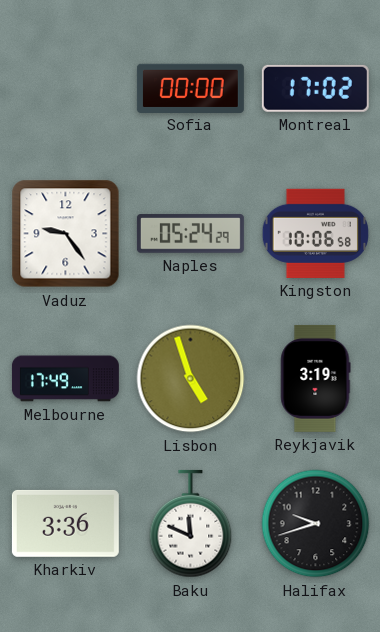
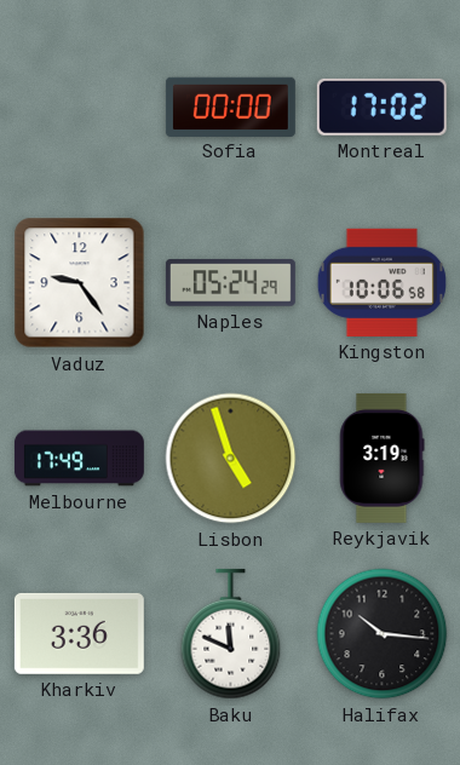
Halifax: 9:42 -> 10:16 (383, 634)
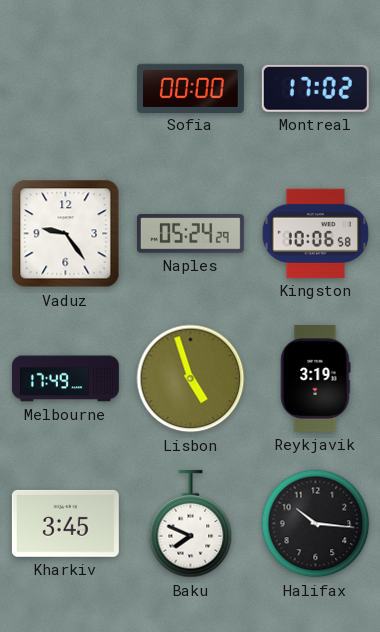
Kharkiv: 3:36 -> 3:45 (65, 523)
Baku: 11:49 -> 7:49 (191, 524)
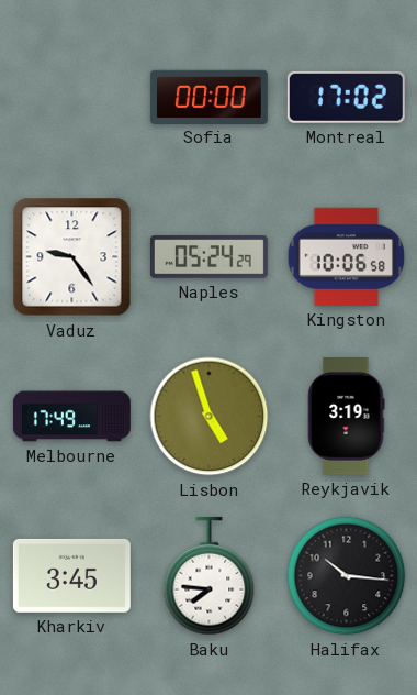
Baku: 7:49 -> 7:46 (210, 576)
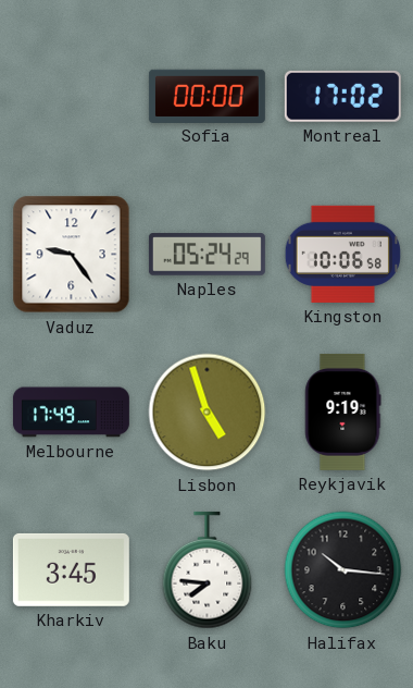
Reykjavik: 3:19 -> 9:19 (342, 411)
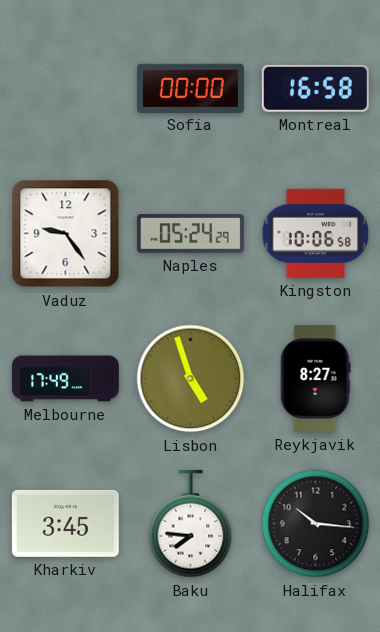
Montreal: 17:02 -> 16:58 (315, 88)
Reykjavik: 9:19 -> 8:27 (315, 378)
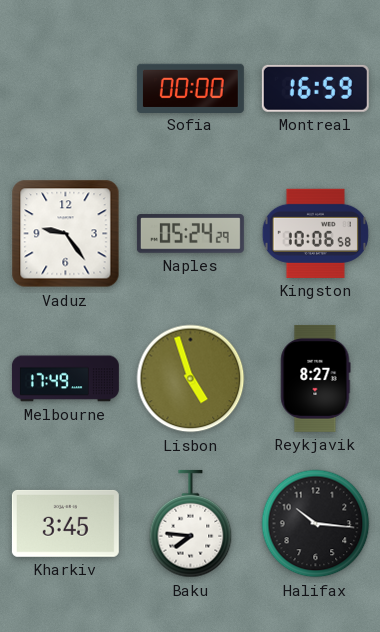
Montreal: 16:58 -> 16:59 (315, 88)
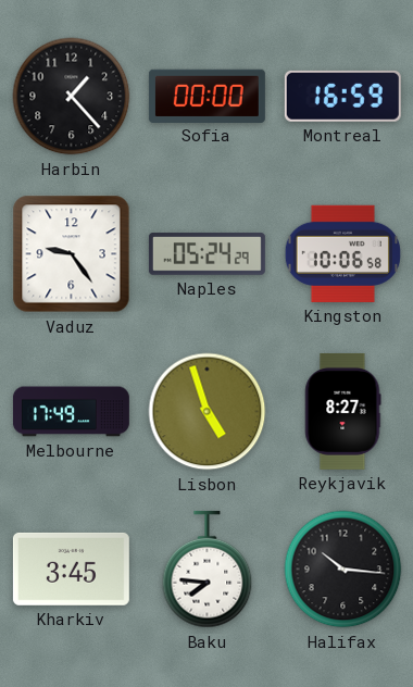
Harbin: none -> 1:23 (72, 97)
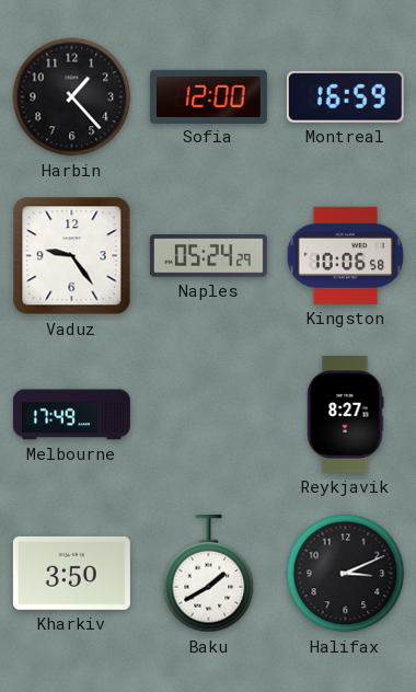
Sofia: 00:00 -> 12:00 (208, 96)
Lisbon: 4:57 -> none (208, 412)
Kharkiv: 3:45 -> 3:50 (71, 573)
Baku: 7:46 -> 1:40 (209, 574)
Halifax: 10:16 -> 3:11 (346, 574)
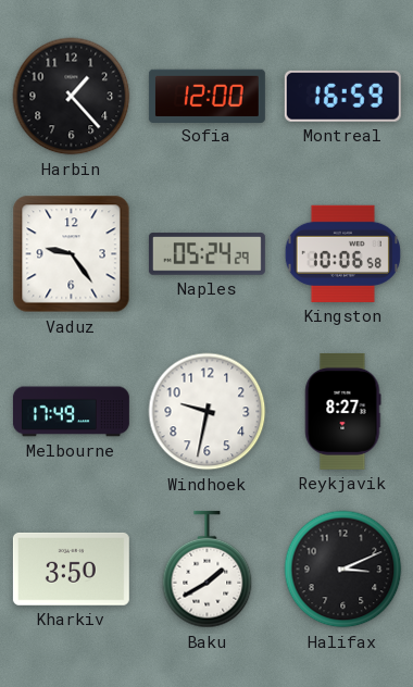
Windhoek: none -> 9:32 (208, 412)
